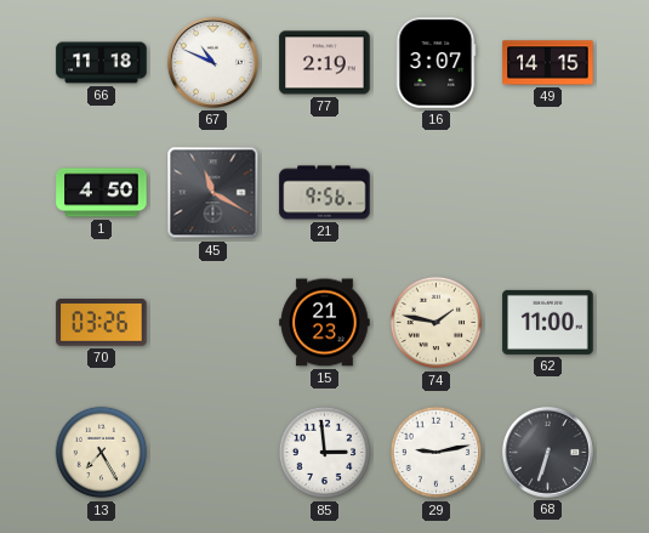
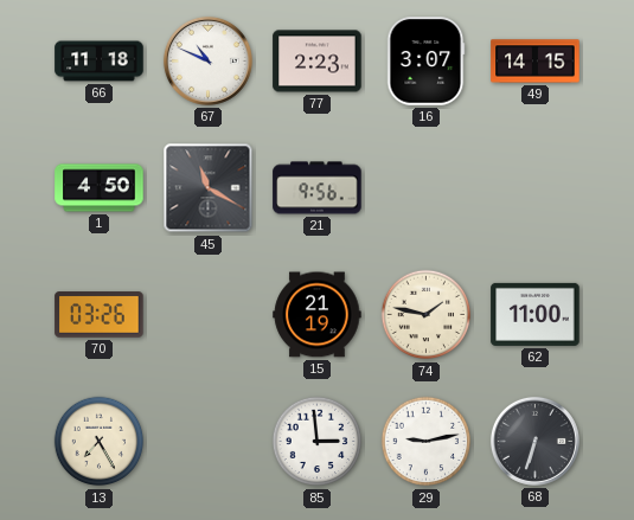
77: 2:19 -> 2:23 (318, 62)
15: 21:23 -> 21:19 (318, 315)
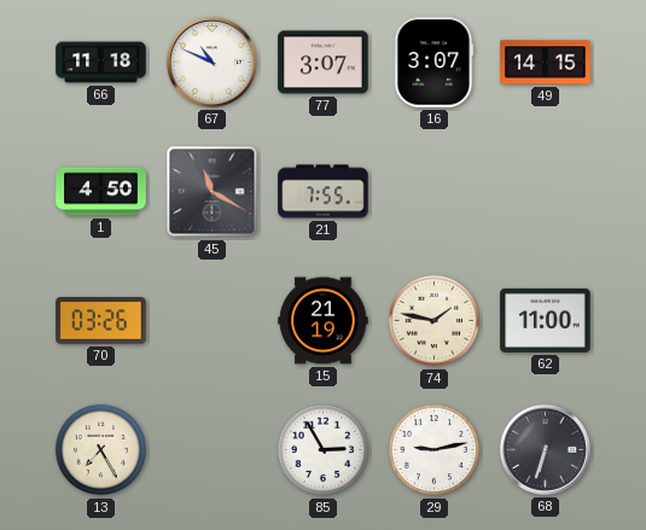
77: 2:23 -> 3:07 (324, 63)
21: 9:56 -> 7:55 (324, 192)
85: 2:59 -> 2:55 (324, 450)
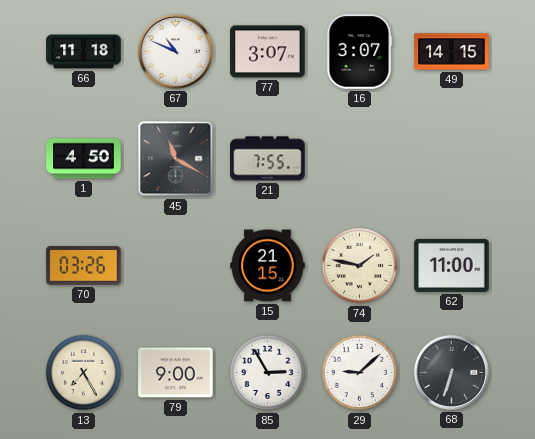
15: 21:19 -> 21:15 (268, 266)
79: none -> 9:00 (176, 373)
29: 9:13 -> 9:08 (360, 373)
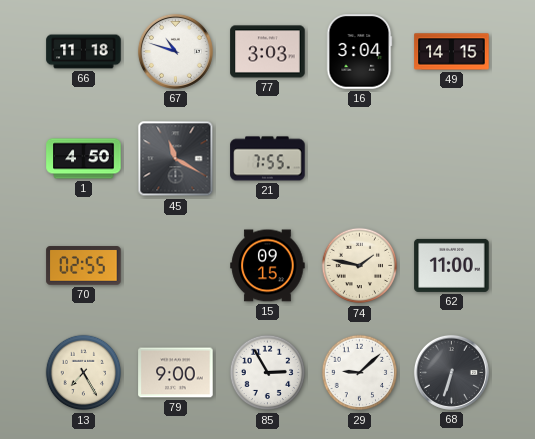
67: 10:49 -> 10:48 (175, 51)
77: 3:07 -> 3:03 (268, 52)
16: 3:07 -> 3:04 (359, 52)
70: 03:26 -> 02:55 (84, 266)
15: 21:15 -> 09:15 (268, 266)
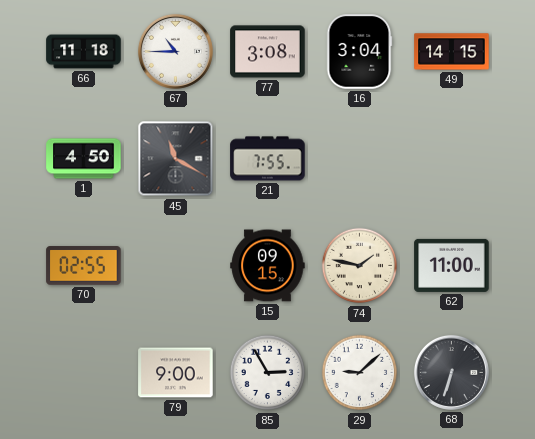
67: 10:48 -> 10:45 (175, 51)
77: 3:03 -> 3:08 (268, 52)
13: 7:25 -> none (84, 373)
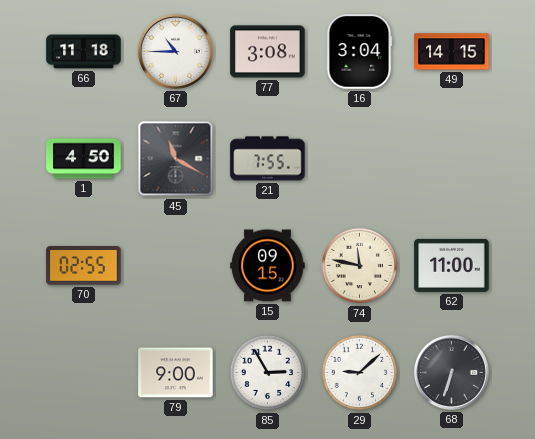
74: 1:47 -> 11:47 (360, 266)
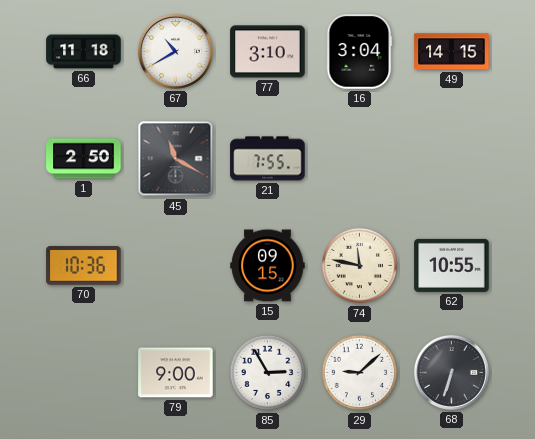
67: 10:45 -> 10:40 (175, 51)
77: 3:08 -> 3:10 (268, 52)
1: 4:50 -> 2:50 (84, 159)
70: 02:55 -> 10:36 (84, 266)
62: 11:00 -> 10:55 (452, 265)
